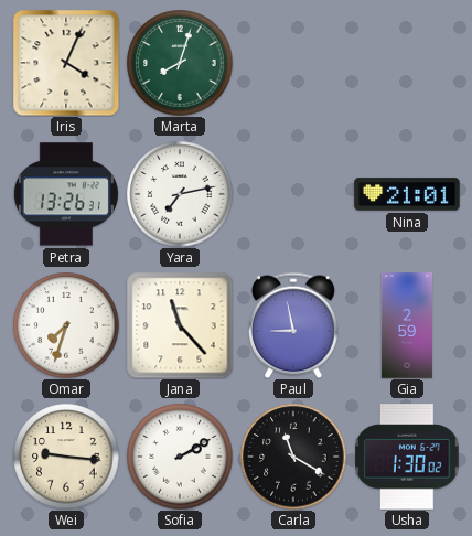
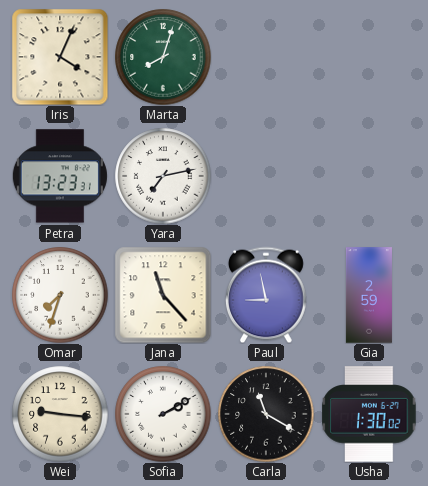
Petra: 13:26 -> 13:23 (60, 176)
Nina: 21:01 -> none (407, 194)
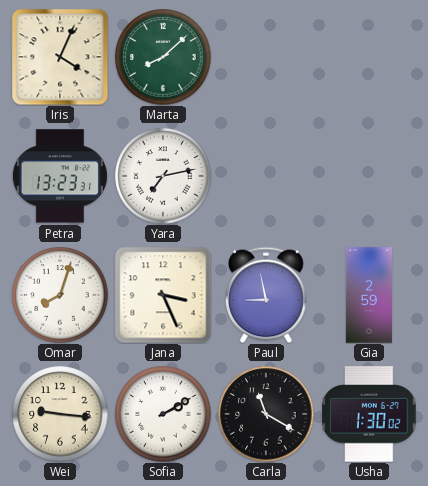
Marta: 8:03 -> 8:08 (163, 57)
Omar: 7:33 -> 8:03 (60, 295)
Jana: 11:23 -> 3:26 (163, 295)
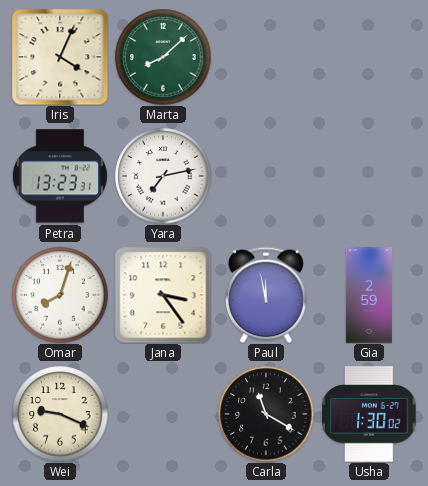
Jana: 3:26 -> 3:24 (163, 295)
Paul: 8:58 -> 11:58 (266, 295)
Wei: 9:16 -> 9:19 (60, 414)
Sofia: 2:10 -> none (163, 414)
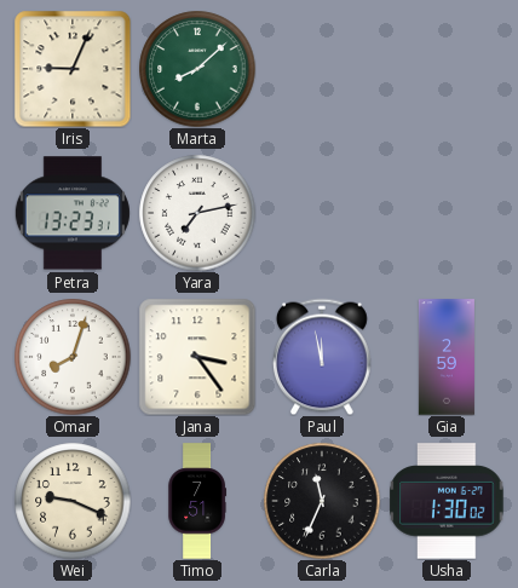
Iris: 4:04 -> 9:04 (73, 69)
Timo: none -> 7:51 (196, 501)
Carla: 11:20 -> 11:34 (322, 501)
